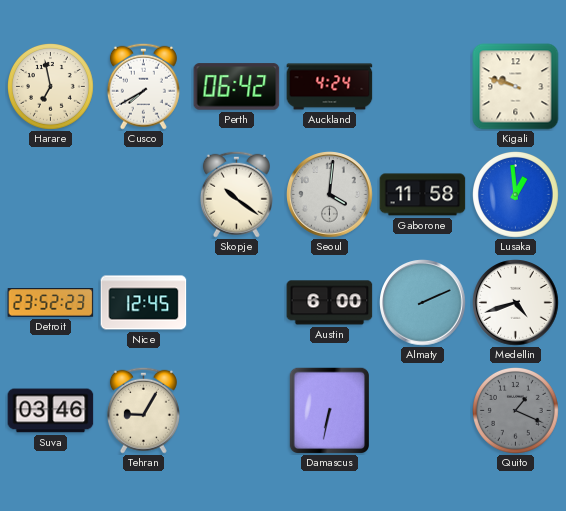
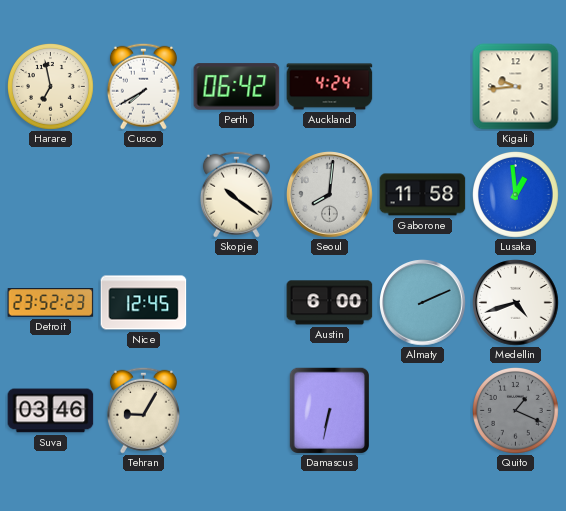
Kigali: 9:48 -> 9:44 (516, 87)
Seoul: 4:01 -> 8:01 (330, 195)
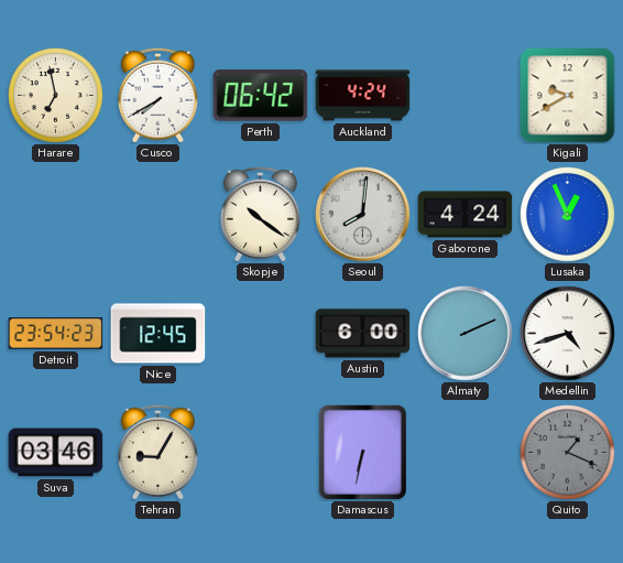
Kigali: 9:44 -> 9:40 (568, 96)
Gaborone: 11:58 -> 4:24 (466, 215)
Lusaka: 12:59 -> 12:56 (568, 215)
Detroit: 23:52 -> 23:54 (56, 334)
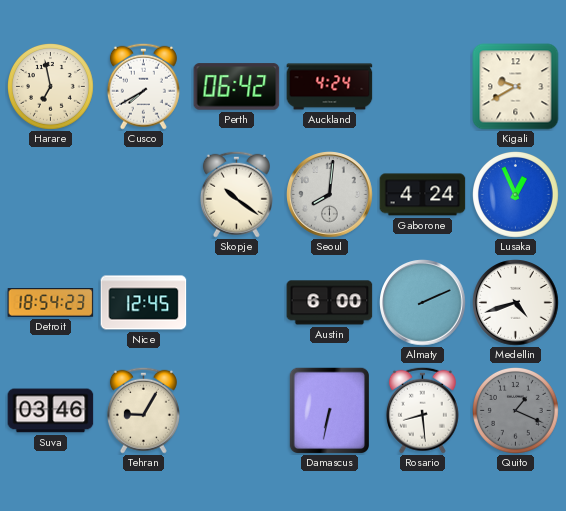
Detroit: 23:54 -> 18:54 (51, 303)
Rosario: none -> 8:29 (422, 410)
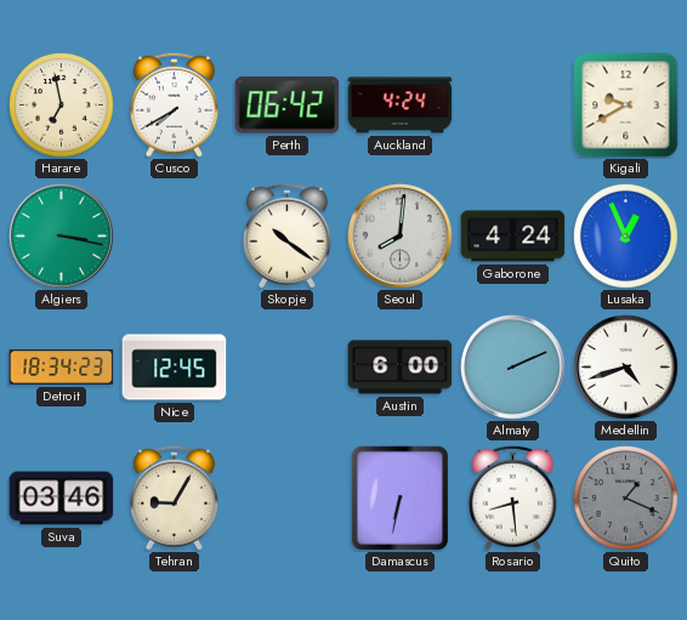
Algiers: none -> 3:17 (62, 237)
Detroit: 18:54 -> 18:34 (62, 368)
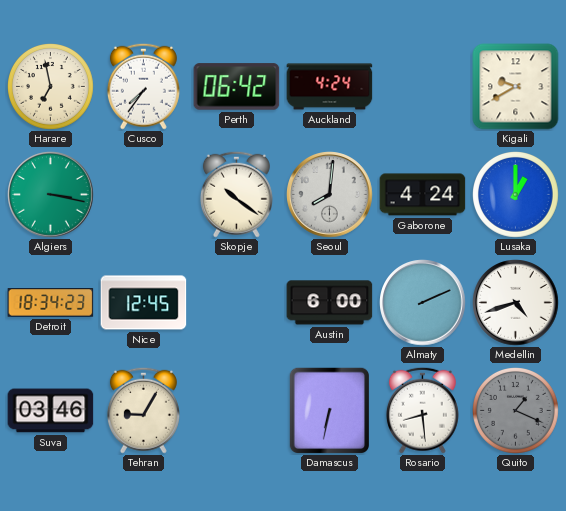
Cusco: 7:40 -> 7:36 (143, 86)
Lusaka: 12:56 -> 1:00 (516, 195)
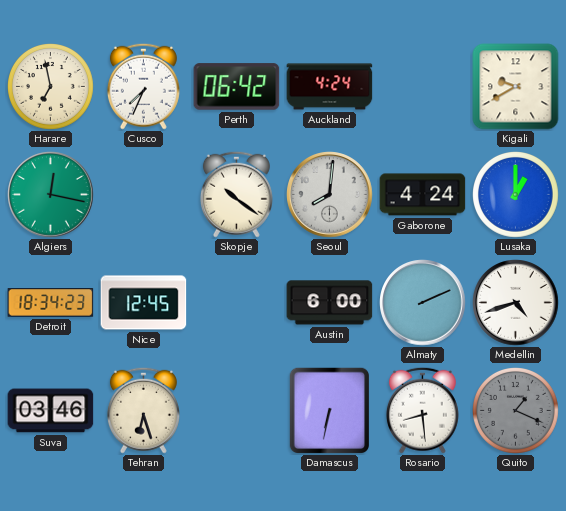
Cusco: 7:36 -> 7:34 (143, 86)
Algiers: 3:17 -> 12:17 (51, 195)
Tehran: 9:05 -> 6:27 (143, 410)
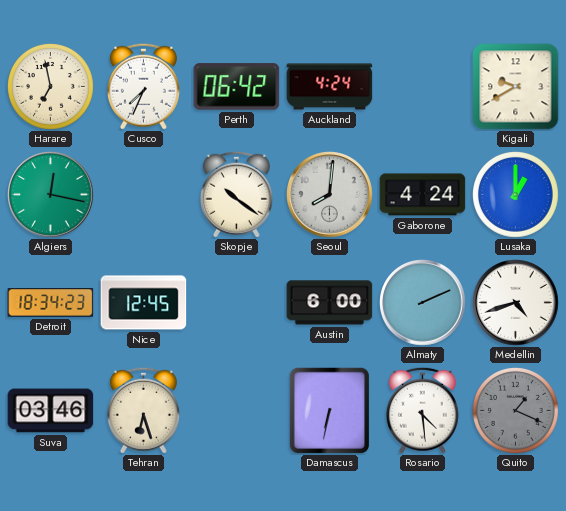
Rosario: 8:29 -> 4:29 (422, 410)
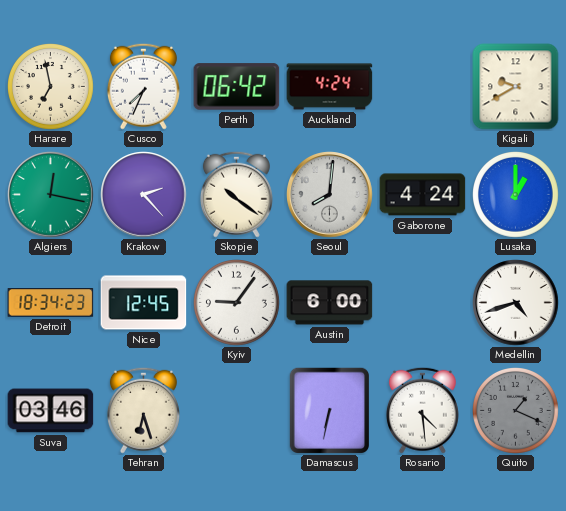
Krakow: none -> 2:23 (144, 195)
Kyiv: none -> 9:06 (237, 303)
Almaty: 2:11 -> none (423, 303)
